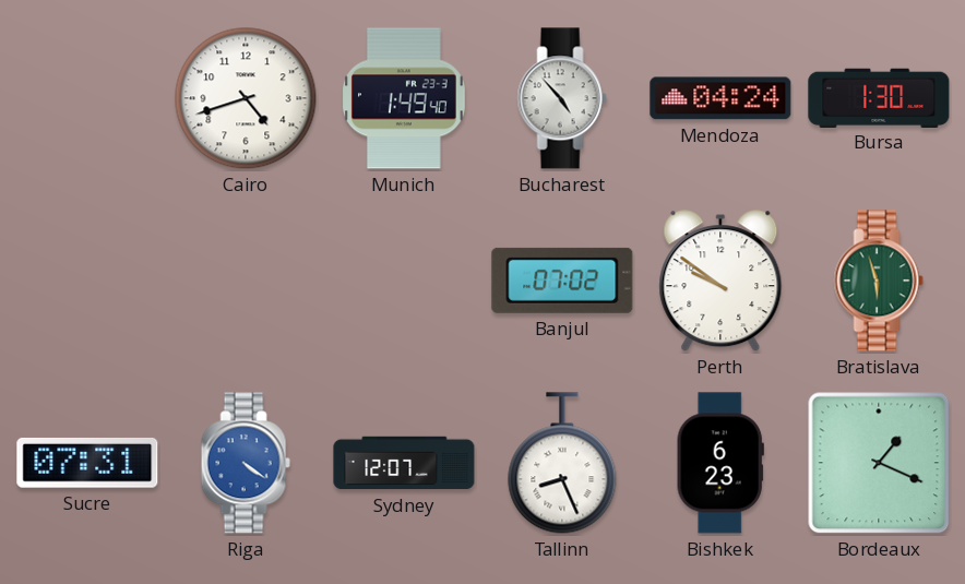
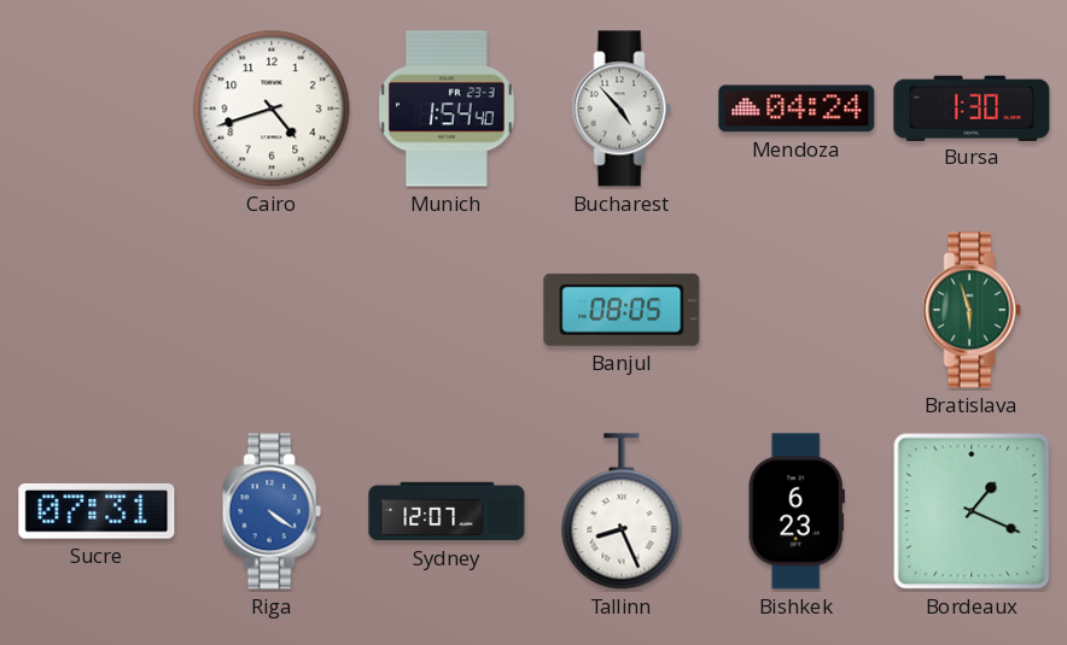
Munich: 1:49 -> 1:54 (448, 109)
Banjul: 07:02 -> 08:05 (622, 310)
Perth: 9:51 -> none (720, 282)
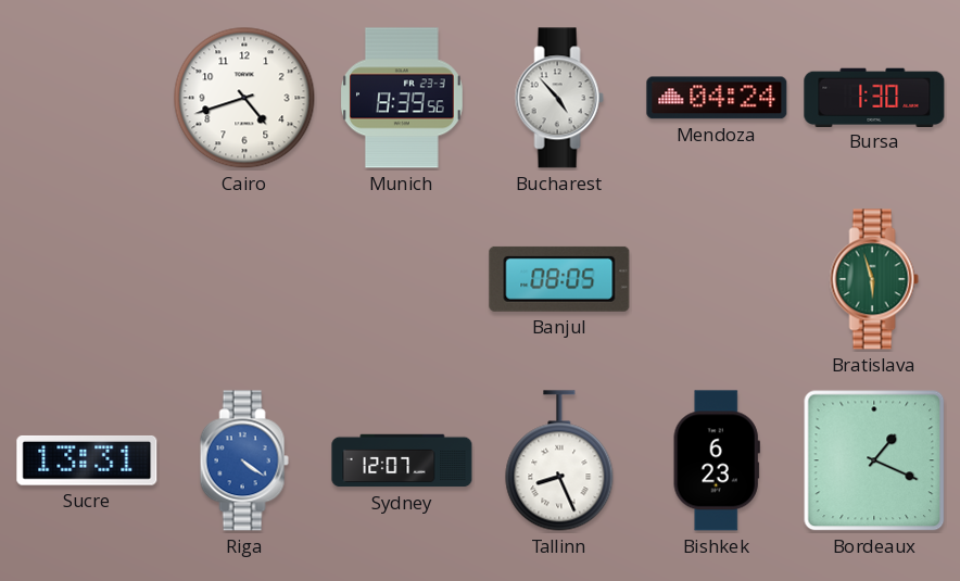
Munich: 1:54 -> 8:39 (403, 98)
Sucre: 07:31 -> 13:31 (87, 460)
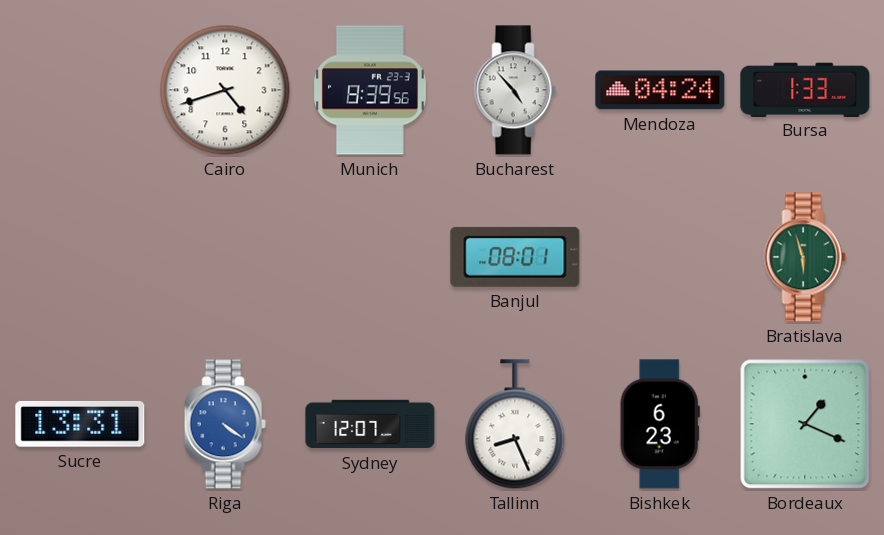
Bursa: 1:30 -> 1:33 (805, 89)
Banjul: 08:05 -> 08:01 (515, 257)
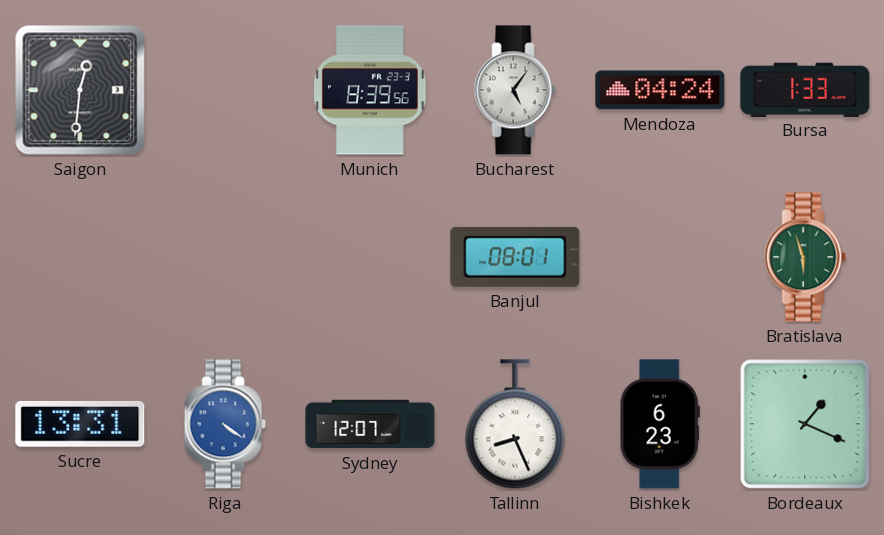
Saigon: none -> 12:31 (80, 90)
Cairo: 4:42 -> none (225, 90)
Bucharest: 4:53 -> 5:06 (515, 90)
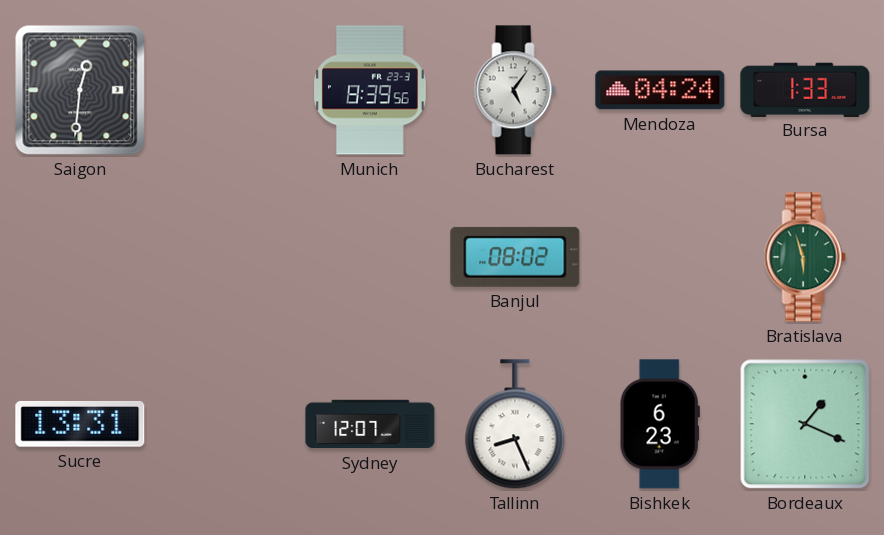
Banjul: 08:01 -> 08:02 (515, 257)
Riga: 4:21 -> none (225, 424)
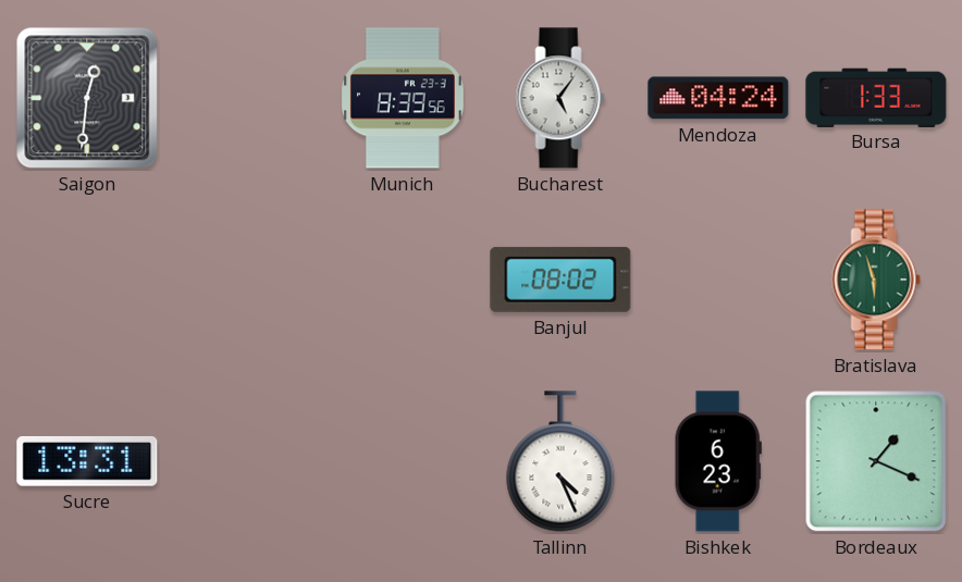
Sydney: 12:07 -> none (370, 424)
Tallinn: 8:26 -> 4:26 (560, 461)
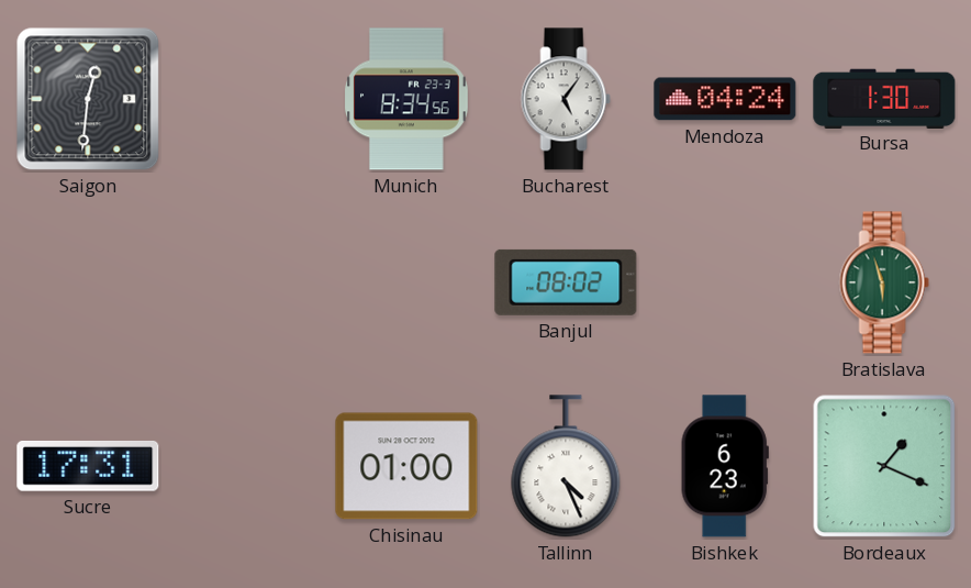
Munich: 8:39 -> 8:34 (408, 99)
Bursa: 1:33 -> 1:30 (884, 98)
Sucre: 13:31 -> 17:31 (88, 466)
Chisinau: none -> 01:00 (406, 466)
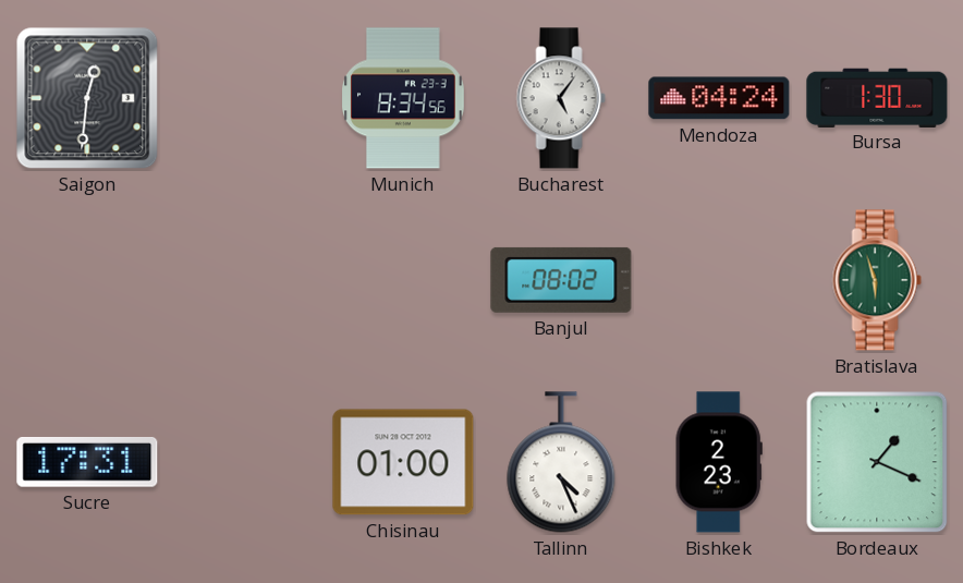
Bishkek: 6:23 -> 2:23 (719, 462)
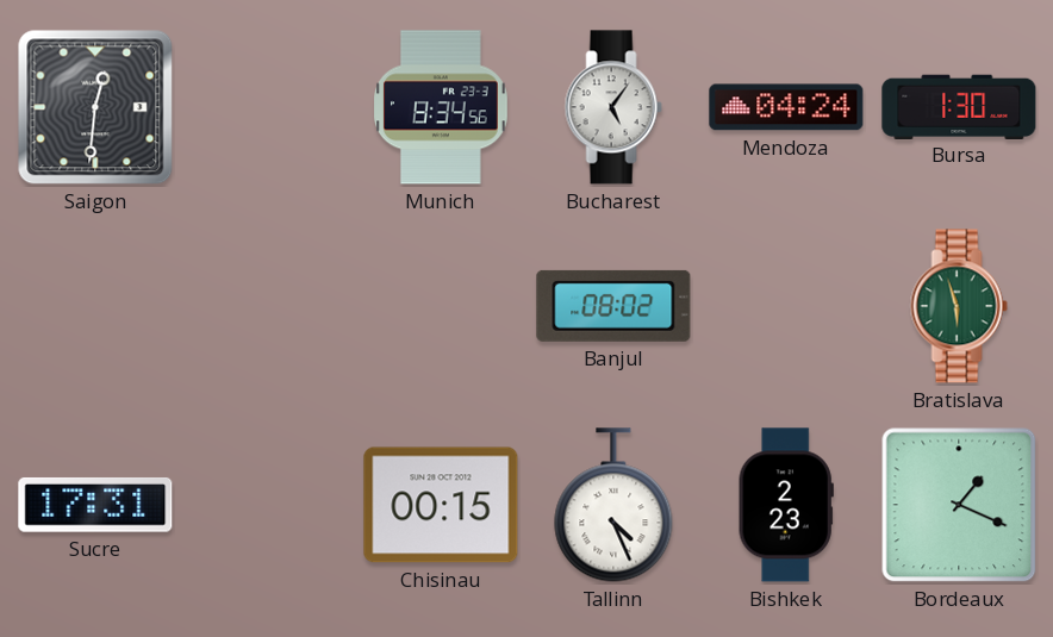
Chisinau: 01:00 -> 00:15 (441, 505)
